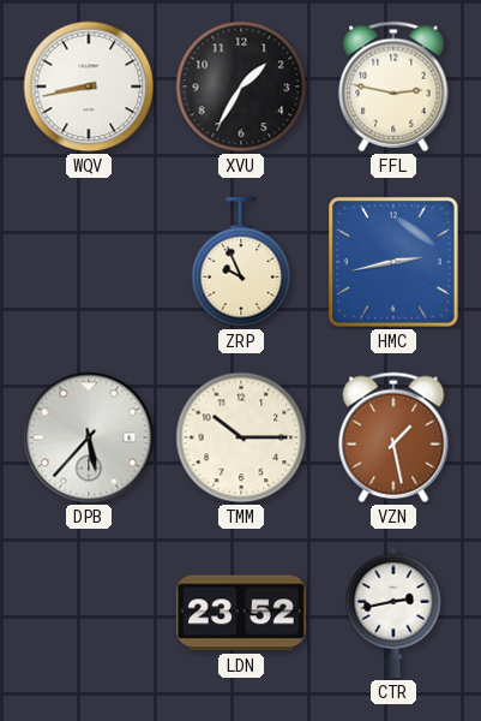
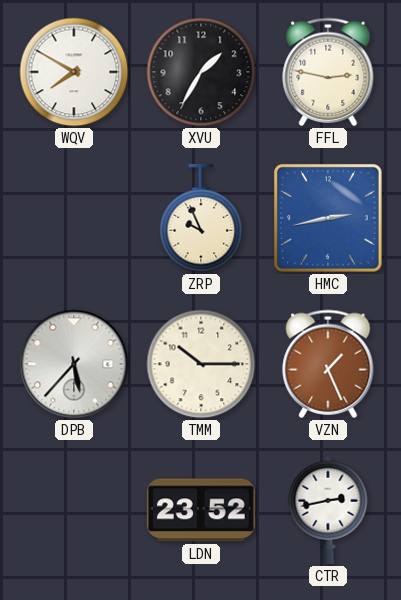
WQV: 8:43 -> 7:50 (74, 72)
VZN: 1:28 -> 1:26 (328, 364)
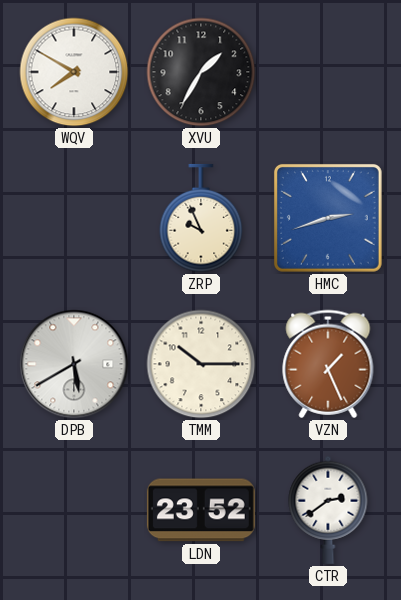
FFL: 2:47 -> none (328, 72)
HMC: 2:43 -> 2:42 (328, 218)
DPB: 5:37 -> 5:40 (74, 364)
CTR: 2:43 -> 2:39 (328, 510)
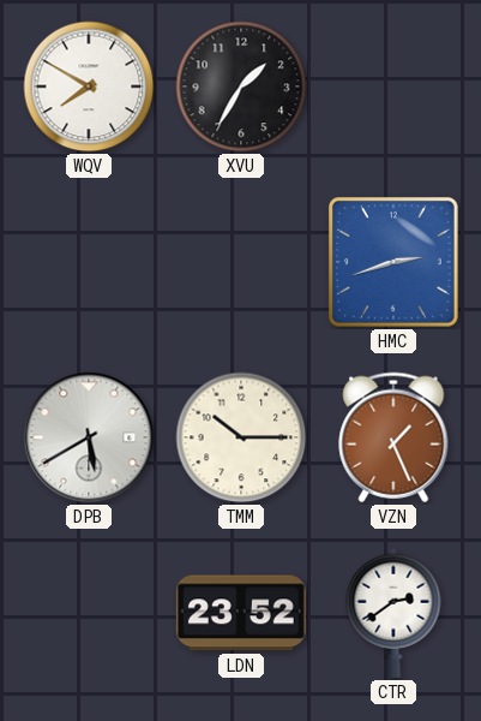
ZRP: 9:56 -> none (201, 218)
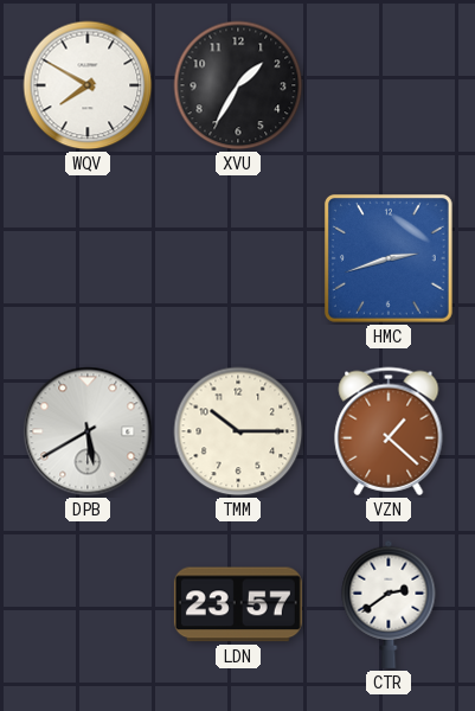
VZN: 1:26 -> 1:22 (389, 431)
LDN: 23:52 -> 23:57 (238, 604)
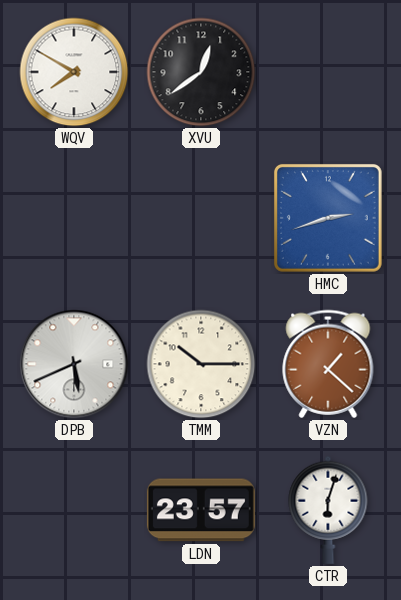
XVU: 1:35 -> 12:39 (201, 72)
DPB: 5:40 -> 5:41 (74, 364)
CTR: 2:39 -> 6:03 (328, 510)
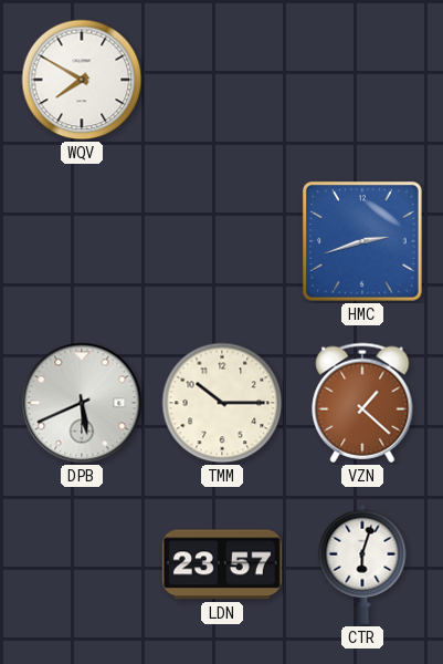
XVU: 12:39 -> none (201, 72)
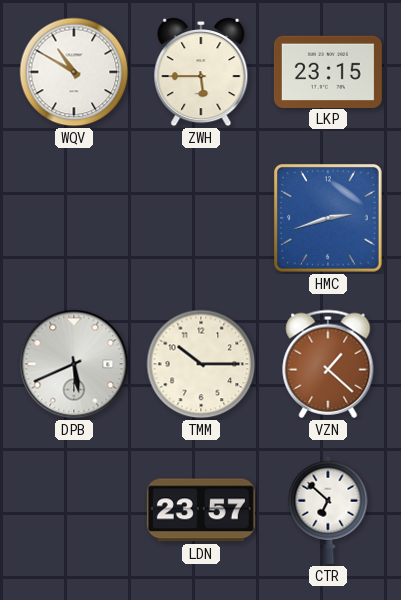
WQV: 7:50 -> 10:50 (74, 72)
ZWH: none -> 5:45 (201, 72)
LKP: none -> 23:15 (328, 71)
CTR: 6:03 -> 6:52 (328, 510)
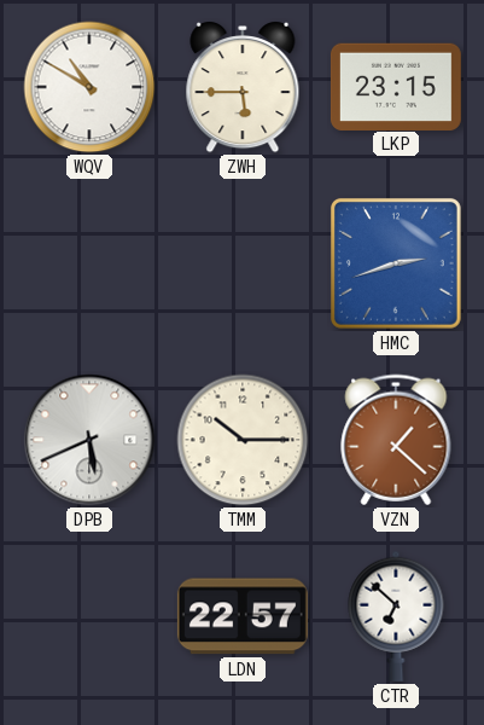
LDN: 23:57 -> 22:57 (243, 616)
